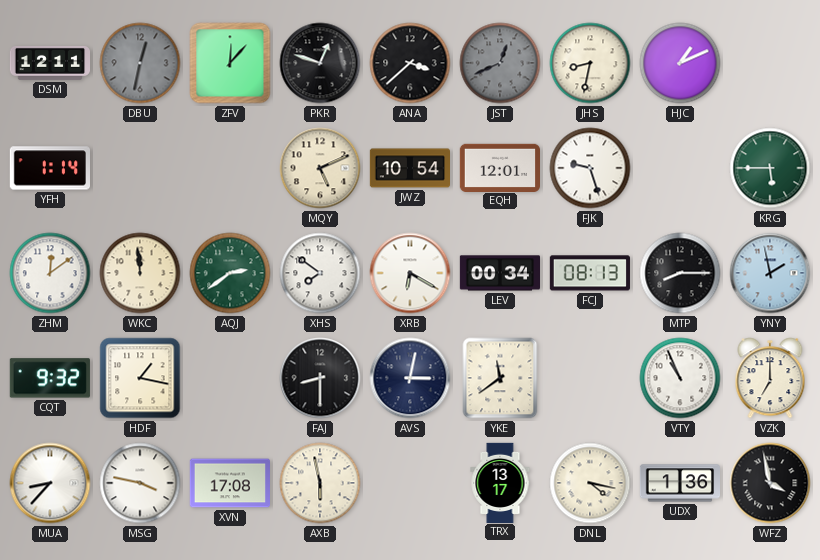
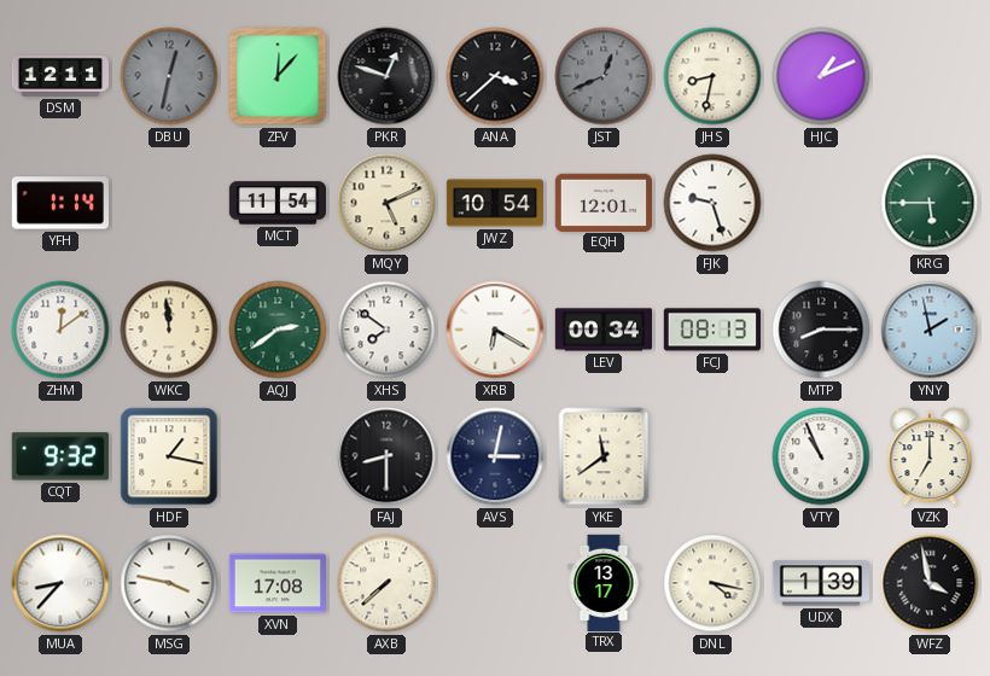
MCT: none -> 11:54 (276, 203)
AXB: 5:58 -> 7:38 (386, 583)
UDX: 1:36 -> 1:39 (821, 583)
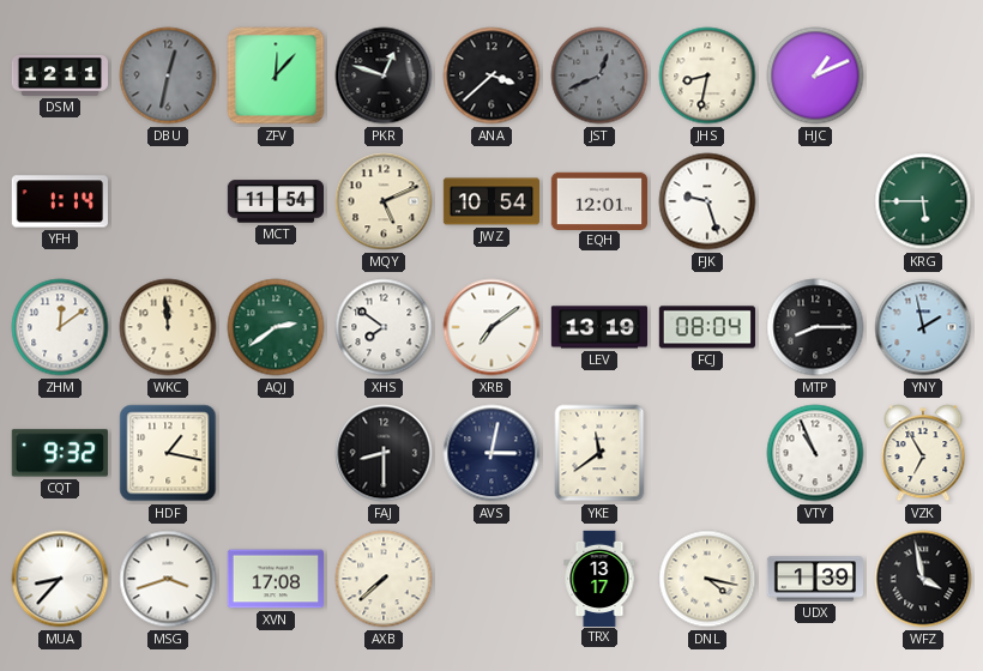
XRB: 6:20 -> 7:09 (491, 327)
LEV: 00:34 -> 13:19 (598, 327)
FCJ: 08:13 -> 08:04 (707, 327)
VZK: 7:00 -> 6:55 (923, 453)
MSG: 3:47 -> 3:42 (168, 579)
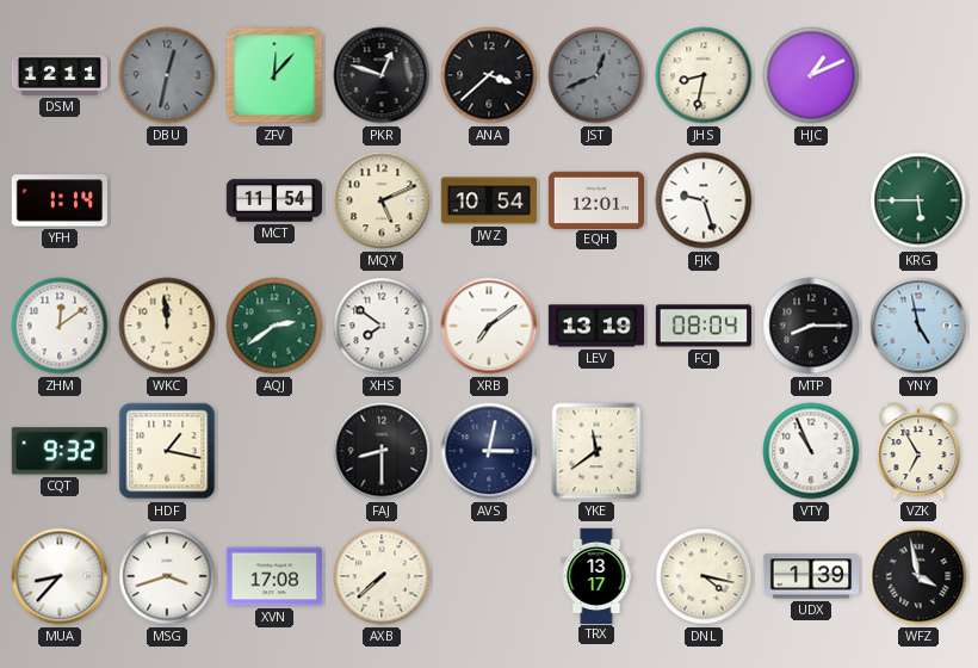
YNY: 1:58 -> 4:58 (918, 326)
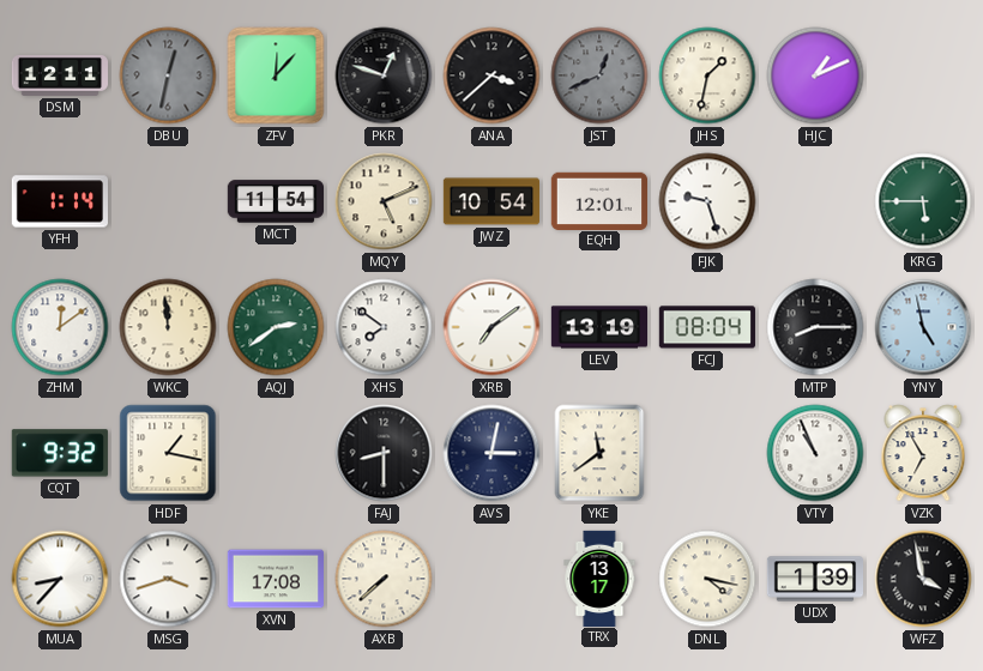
JHS: 8:32 -> 1:32 (707, 75)
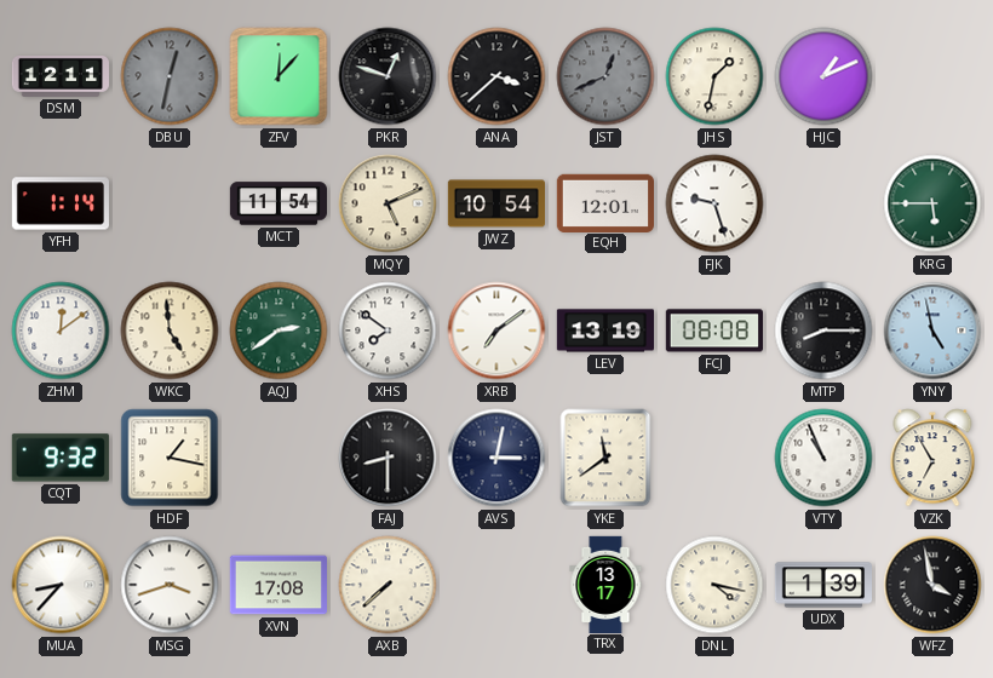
WKC: 11:59 -> 4:59 (170, 331)
FCJ: 08:04 -> 08:08 (714, 331)
